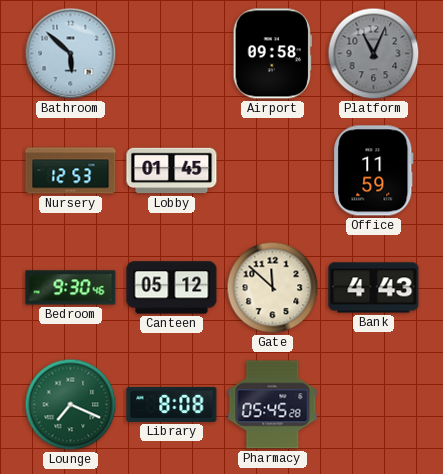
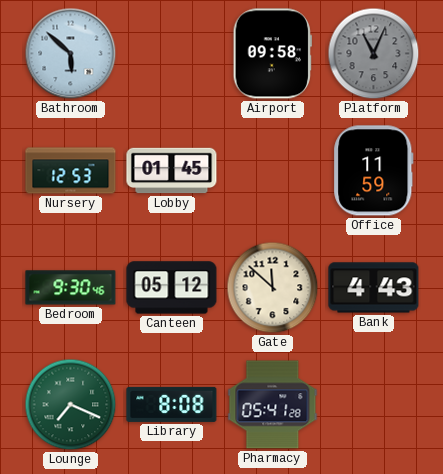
Pharmacy: 05:45 -> 05:41 (273, 405)
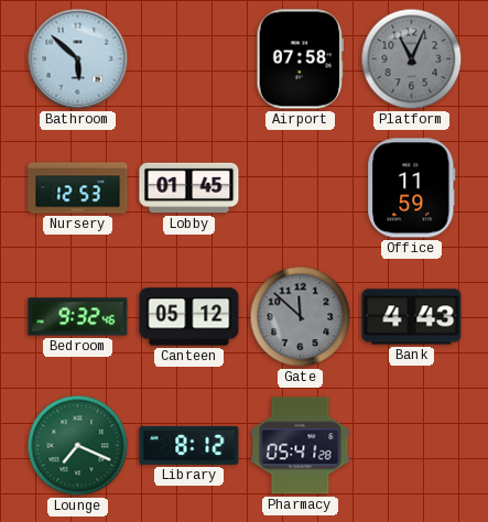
Airport: 09:58 -> 07:58 (300, 59)
Bedroom: 9:30 -> 9:32 (78, 317)
Gate dial: cream -> grey (301, 317)
Library: 8:08 -> 8:12 (189, 445)
